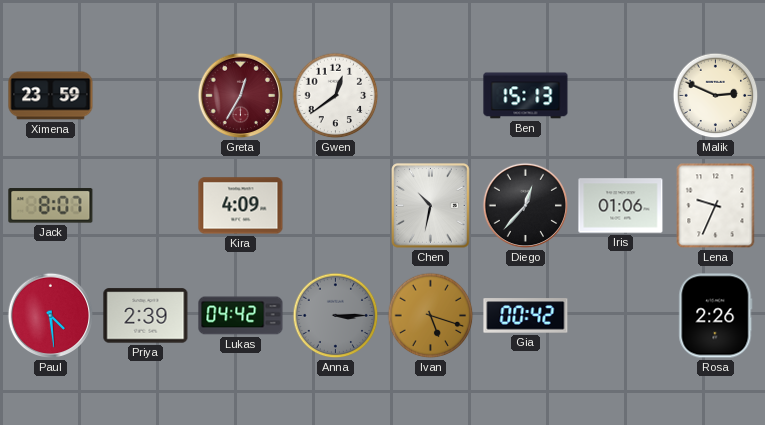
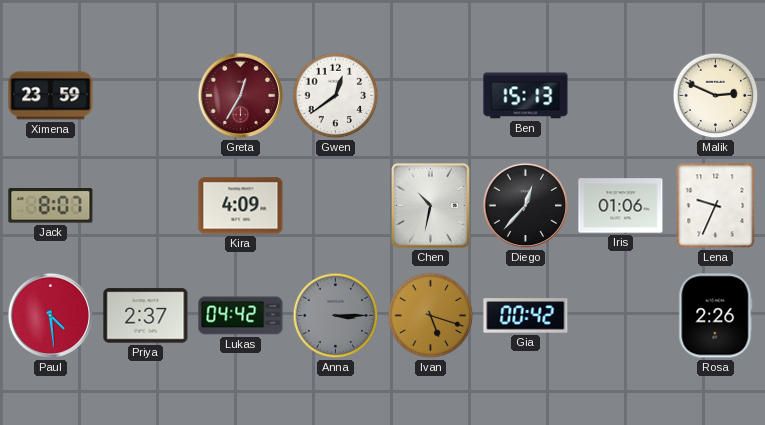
Priya: 2:39 -> 2:37 (146, 316)
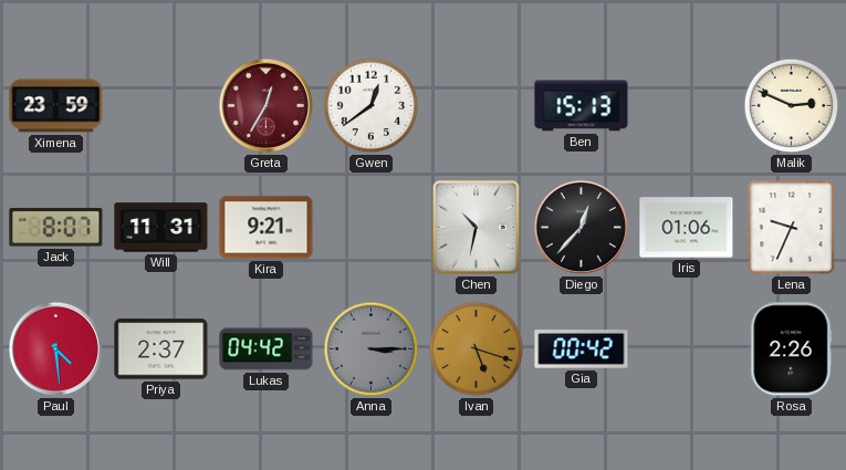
Will: none -> 11:31 (161, 228)
Kira: 4:09 -> 9:21 (267, 228)
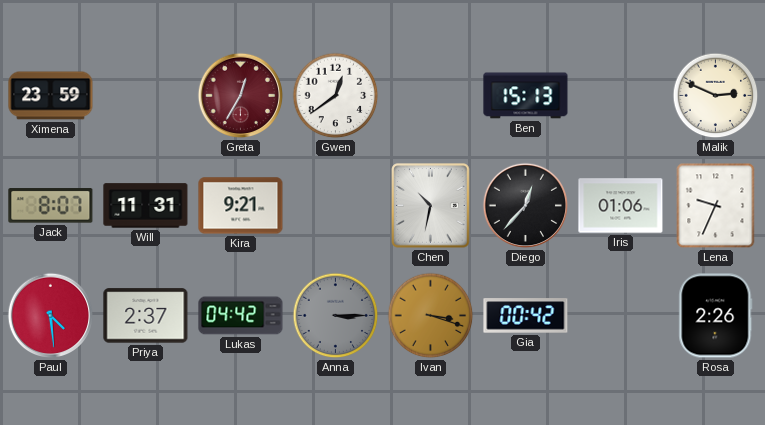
Ivan: 5:18 -> 3:18 (431, 316)
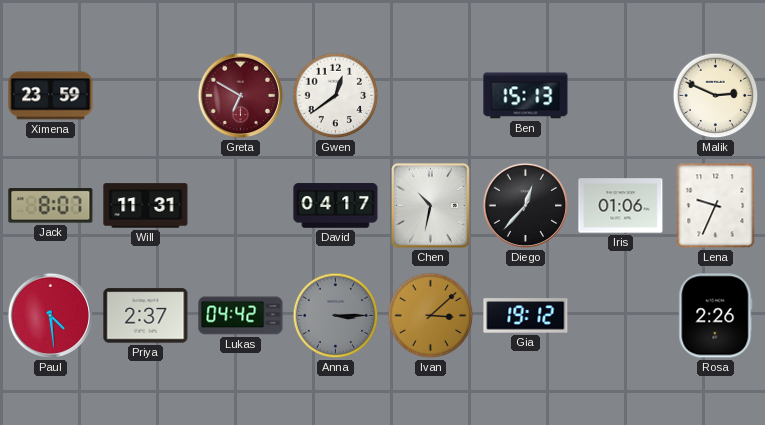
Greta: 12:35 -> 6:50 (241, 96)
Kira: 9:21 -> none (241, 206)
David: none -> 04:17 (336, 206)
Ivan: 3:18 -> 3:08 (431, 316)
Gia: 00:42 -> 19:12 (526, 316)
